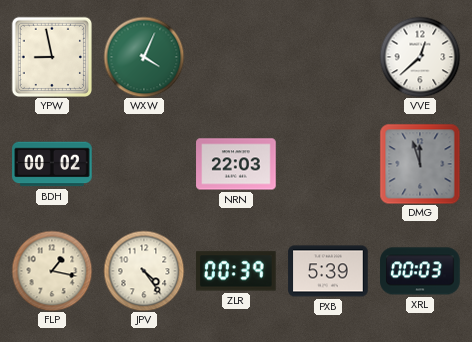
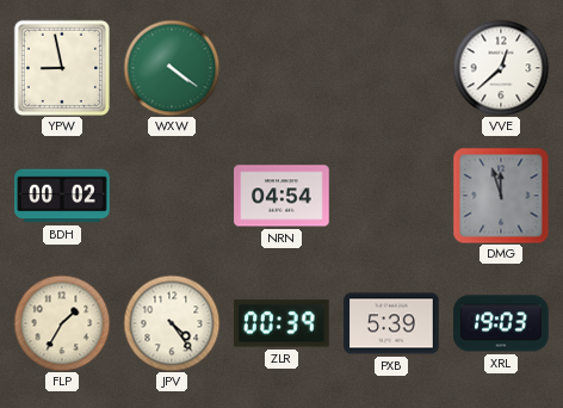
WXW: 4:04 -> 4:21 (172, 68)
NRN: 22:03 -> 04:54 (281, 196)
FLP: 1:17 -> 1:35 (62, 323)
XRL: 00:03 -> 19:03 (501, 323)
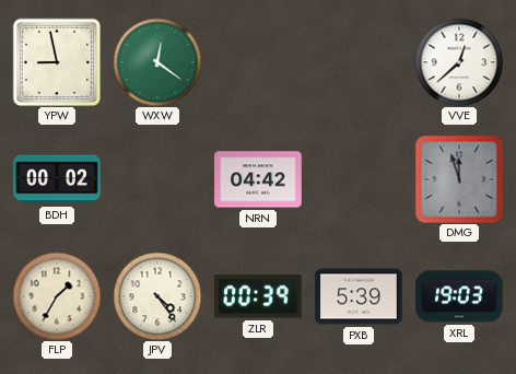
WXW: 4:21 -> 12:21 (157, 62)
NRN: 04:54 -> 04:42 (258, 179)
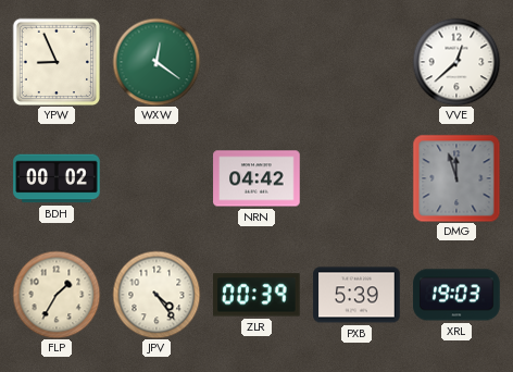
YPW: 8:58 -> 8:56 (55, 61)
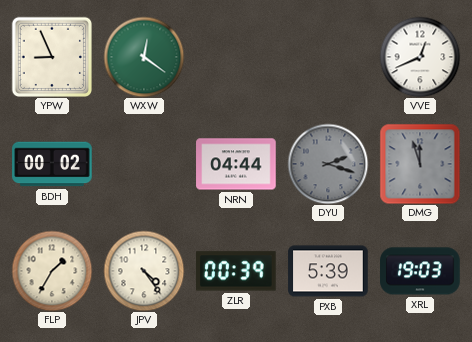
VVE: 12:38 -> 12:41 (420, 57)
NRN: 04:42 -> 04:44 (236, 164)
DYU: none -> 2:18 (328, 164)
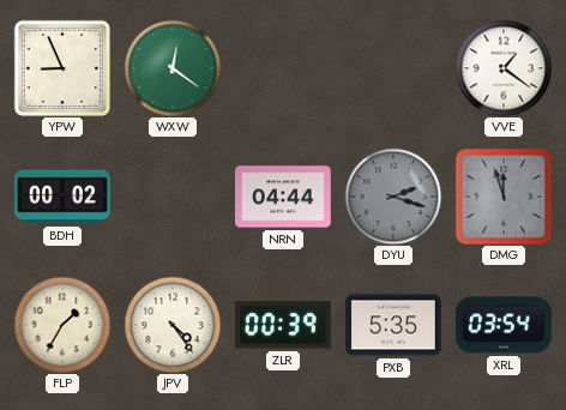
VVE: 12:41 -> 1:21 (504, 68)
PXB: 5:39 -> 5:35 (393, 325)
XRL: 19:03 -> 03:54 (504, 325)
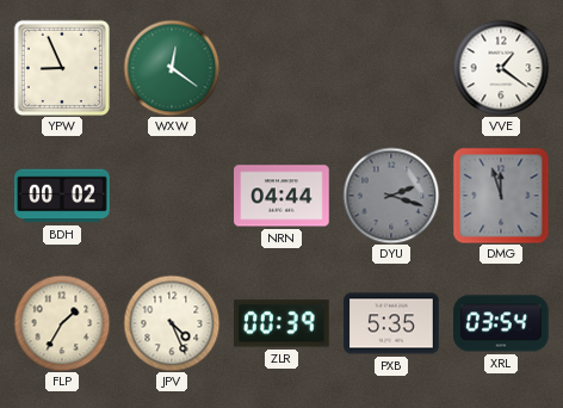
JPV: 4:24 -> 4:26 (172, 323)
